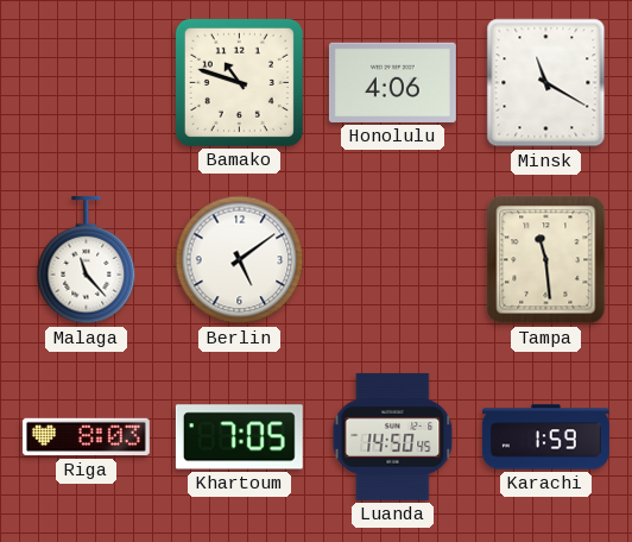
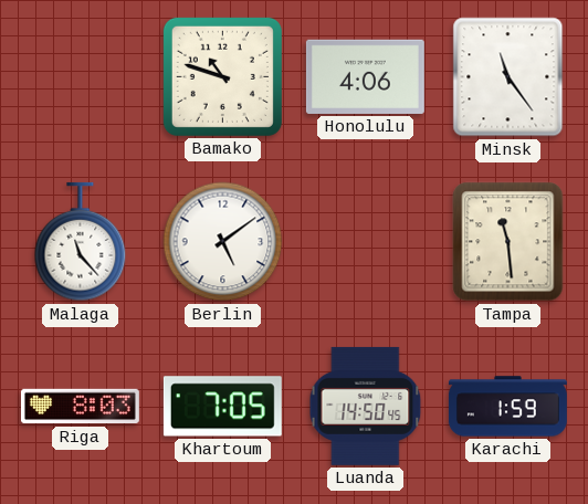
Minsk: 11:20 -> 11:24 (508, 77)
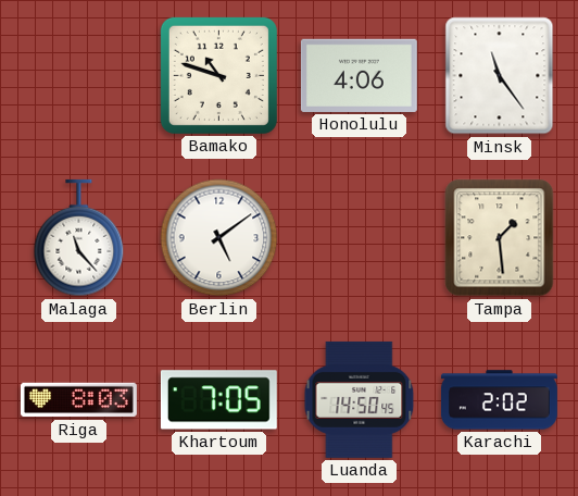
Tampa: 11:29 -> 1:29 (500, 238)
Karachi: 1:59 -> 2:02 (499, 400)
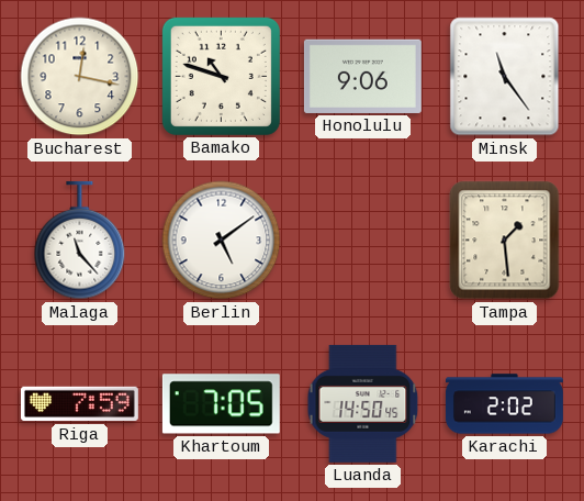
Bucharest: none -> 12:17 (80, 77)
Honolulu: 4:06 -> 9:06 (362, 76)
Riga: 8:03 -> 7:59 (79, 404)
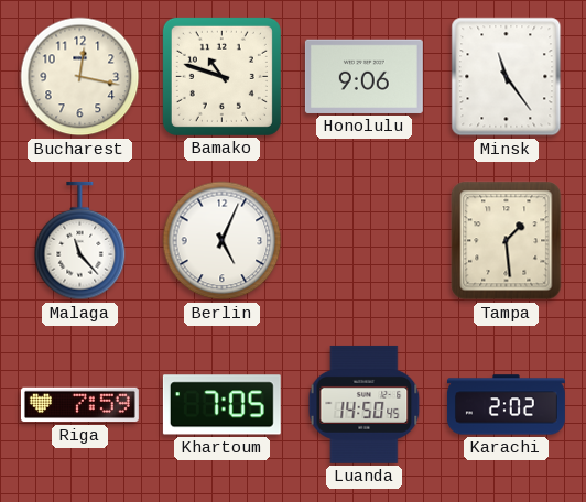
Berlin: 5:09 -> 5:04 (223, 241)
